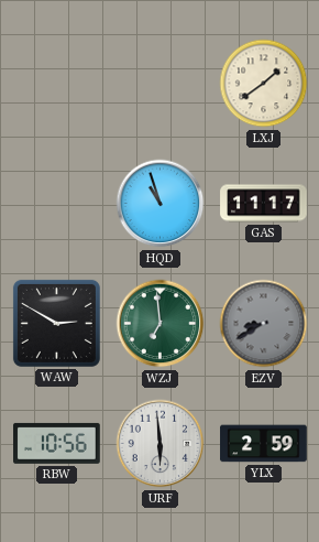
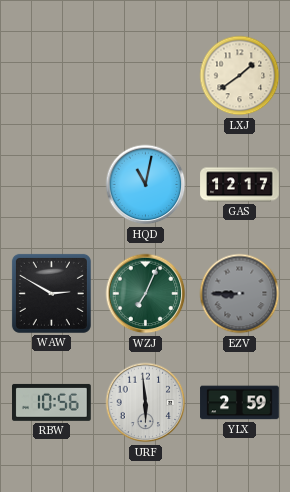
HQD: 10:57 -> 11:02 (146, 185)
GAS: 11:17 -> 12:17 (240, 185)
WZJ: 6:59 -> 7:04 (146, 294)
EZV: 8:40 -> 8:45 (240, 294)
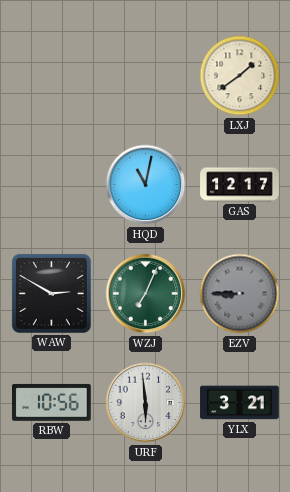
YLX: 2:59 -> 3:21 (240, 403)
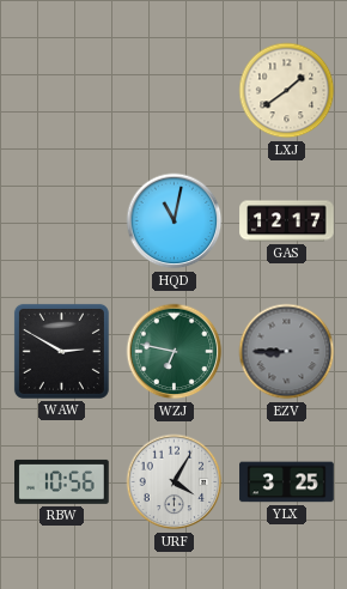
WZJ: 7:04 -> 6:47 (175, 352)
URF: 5:59 -> 4:05 (175, 482)
YLX: 3:21 -> 3:25 (287, 482)
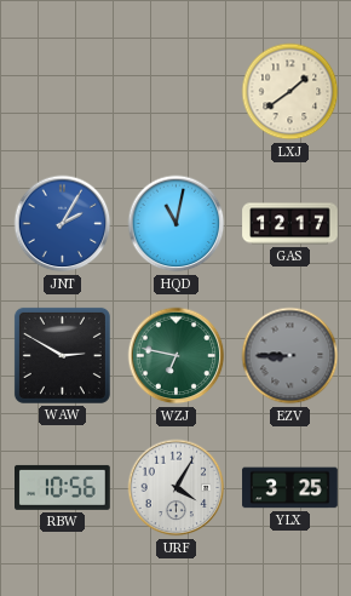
JNT: none -> 2:05 (63, 224)
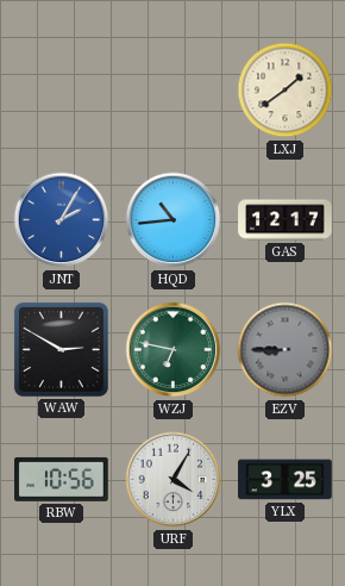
HQD: 11:02 -> 10:44 (174, 220)
